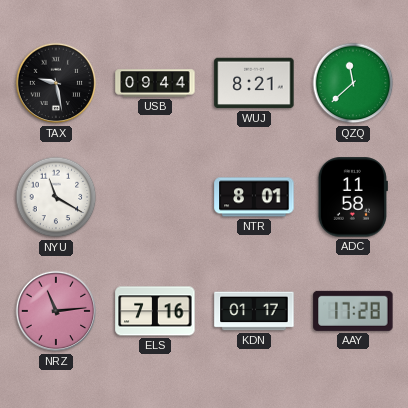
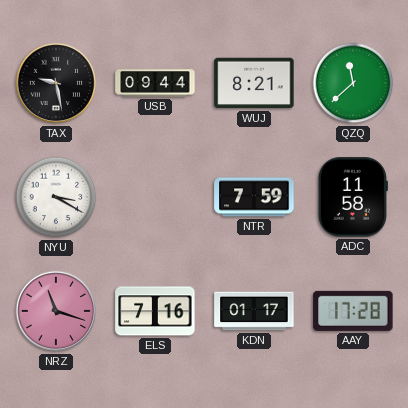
NYU: 11:20 -> 3:20 (56, 197)
NTR: 8:01 -> 7:59 (254, 197)
NRZ: 11:14 -> 11:18 (56, 311)
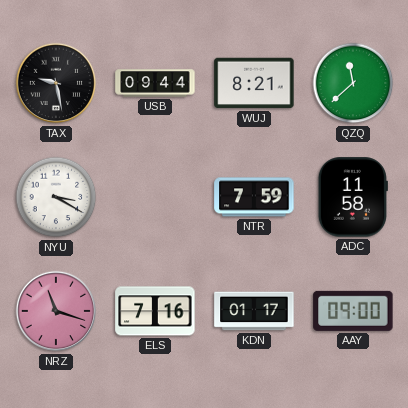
AAY: 17:28 -> 09:00 (353, 311)
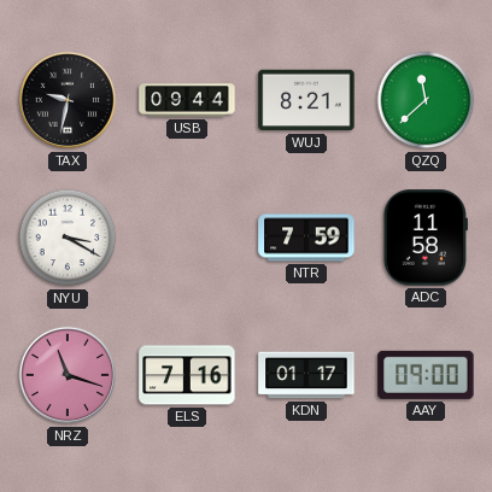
TAX: 9:28 -> 9:32 (68, 100)
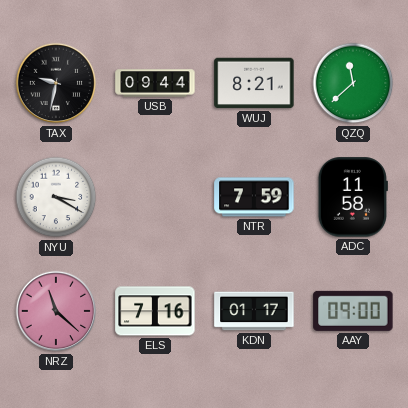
NRZ: 11:18 -> 11:22 (56, 311)
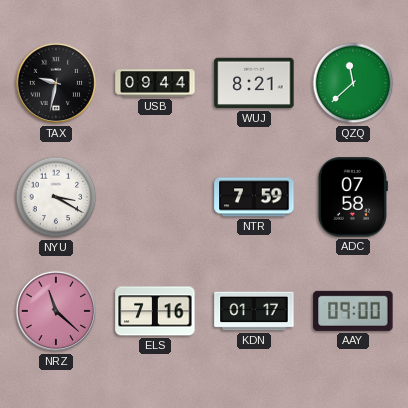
ADC: 11:58 -> 07:58 (353, 197)
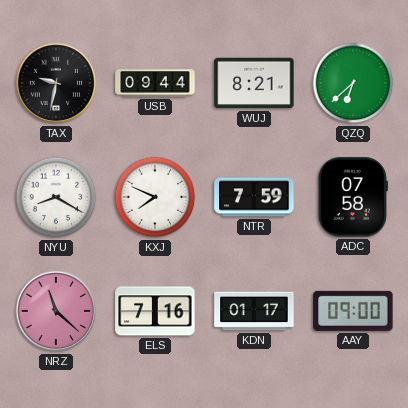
QZQ: 11:38 -> 6:38 (353, 83)
NYU: 3:20 -> 8:20 (56, 197)
KXJ: none -> 7:49 (155, 197)
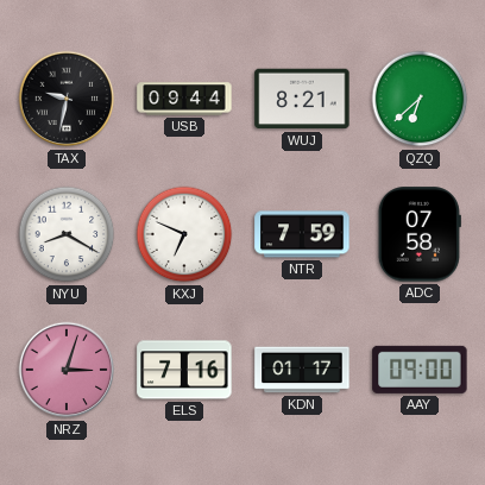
KXJ: 7:49 -> 6:49 (184, 234)
NRZ: 11:22 -> 3:03 (67, 370)
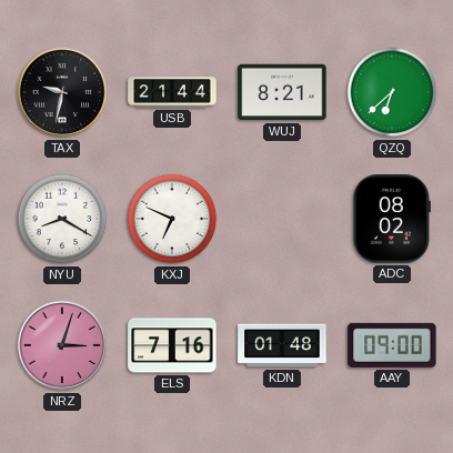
USB: 09:44 -> 21:44 (172, 92)
NTR: 7:59 -> none (302, 234)
ADC: 07:58 -> 08:02 (392, 219)
KDN: 01:17 -> 01:48 (282, 345)
